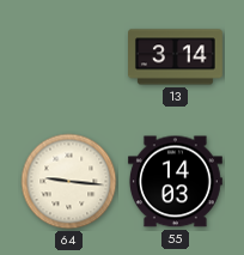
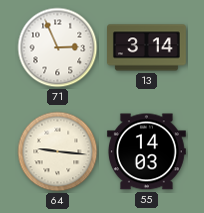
71: none -> 2:56 (58, 48)
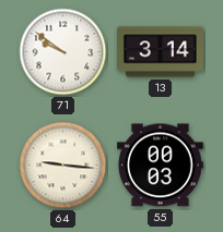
71: 2:56 -> 9:51 (63, 52)
55: 14:03 -> 00:03 (160, 166)
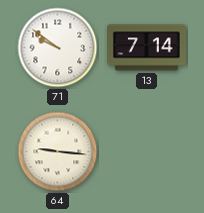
13: 3:14 -> 7:14 (147, 48)
55: 00:03 -> none (160, 166)
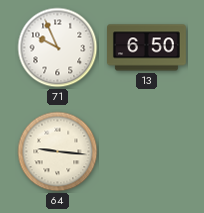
71: 9:51 -> 9:56 (58, 48)
13: 7:14 -> 6:50 (147, 48)
